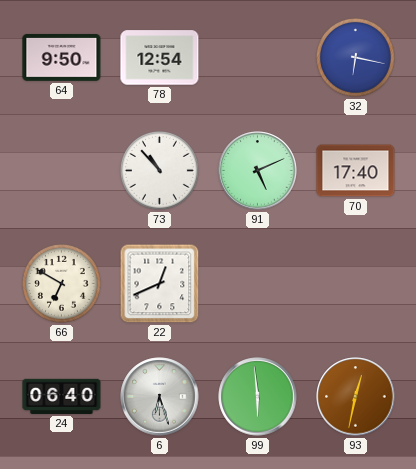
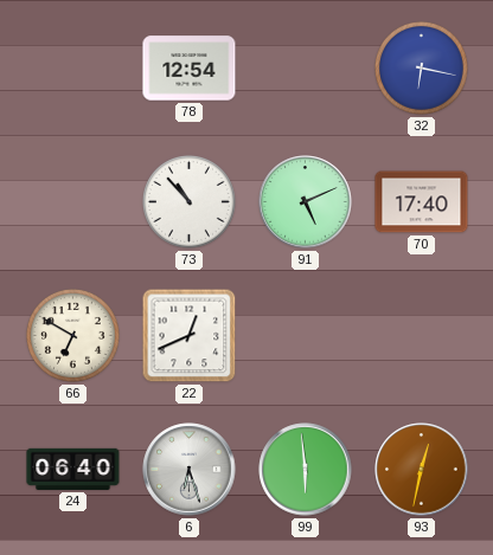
64: 9:50 -> none (62, 57)
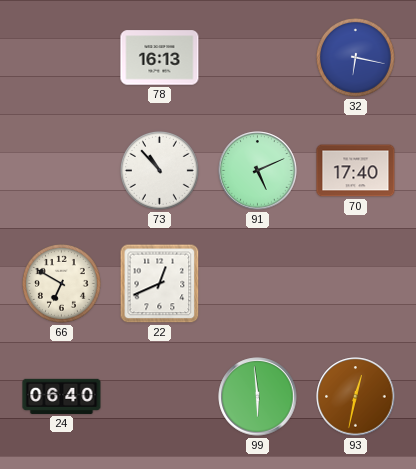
78: 12:54 -> 16:13 (160, 58)
6: 6:27 -> none (190, 470)
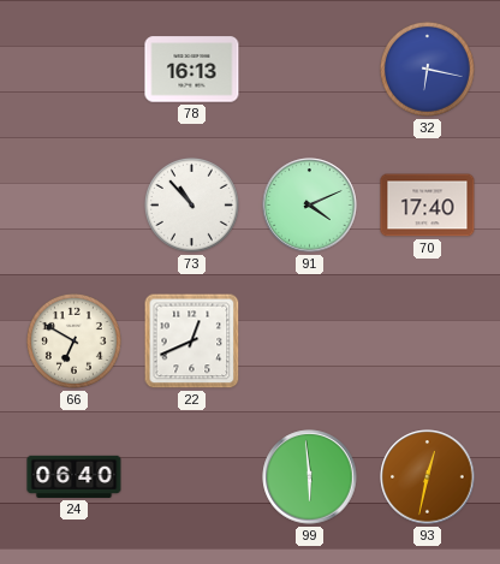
91: 5:11 -> 4:11 (310, 206)
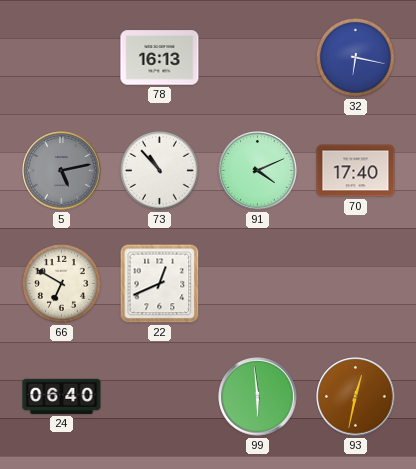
5: none -> 5:13 (62, 171)
